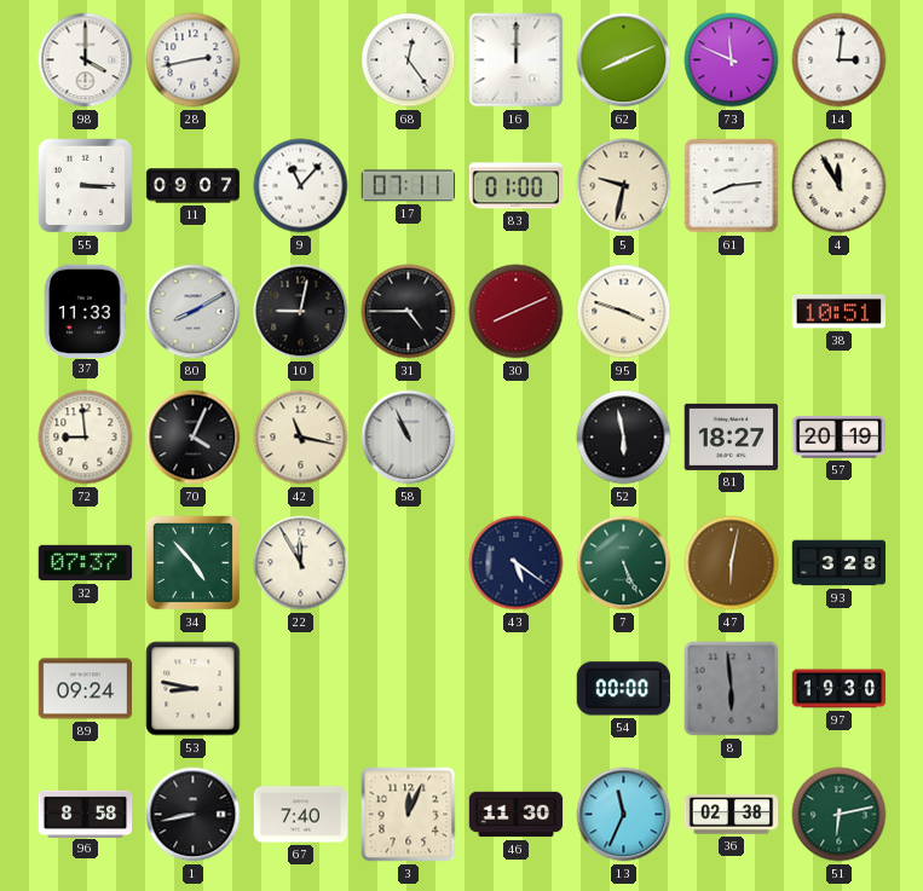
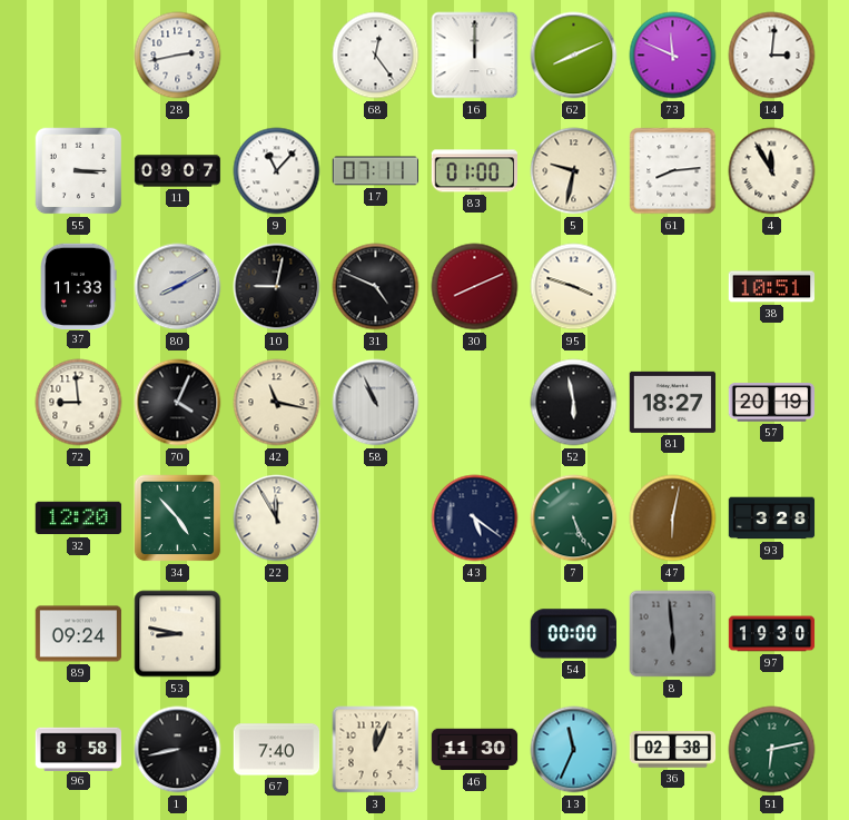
98: 4:00 -> none (86, 60)
31: 4:45 -> 4:49 (376, 287)
32: 07:37 -> 12:20 (79, 518)
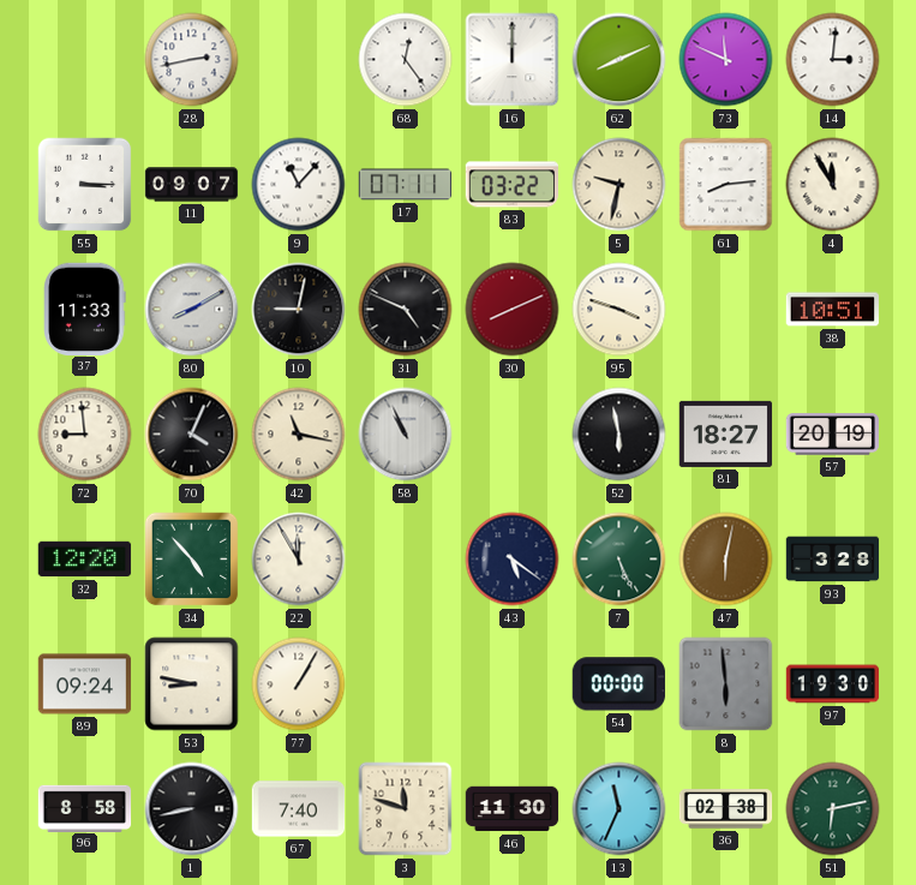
83: 01:00 -> 03:22 (513, 185)
77: none -> 1:05 (299, 684)
3: 12:04 -> 11:48 (406, 809)
